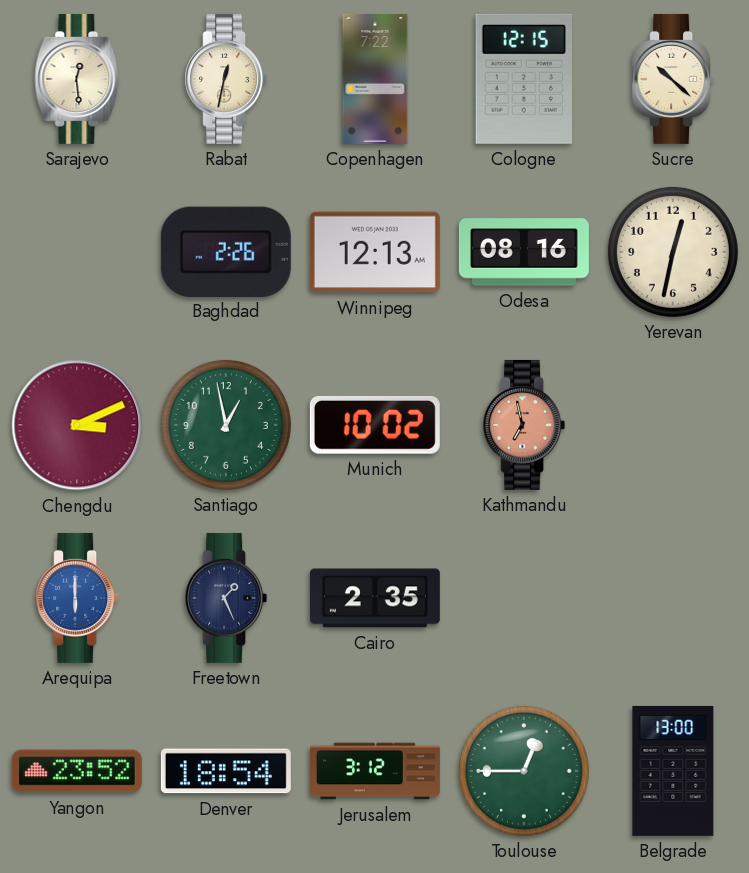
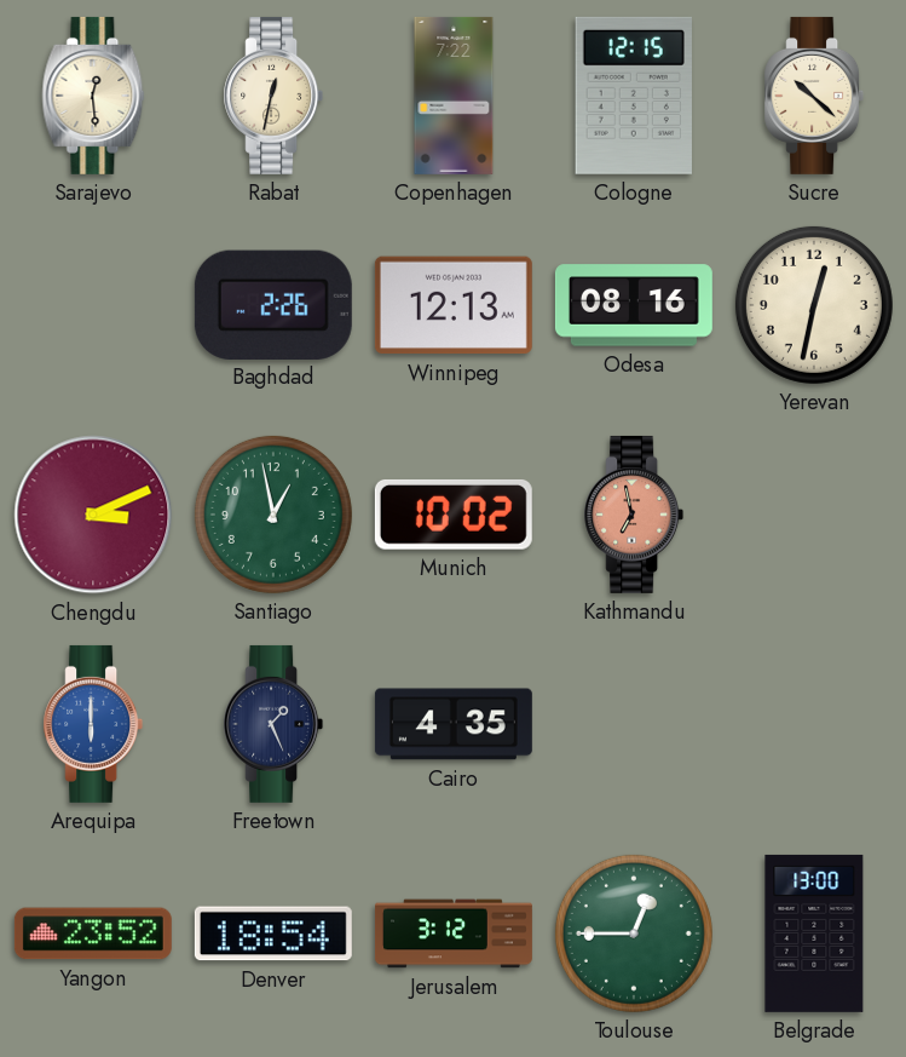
Cairo: 2:35 -> 4:35 (454, 724)
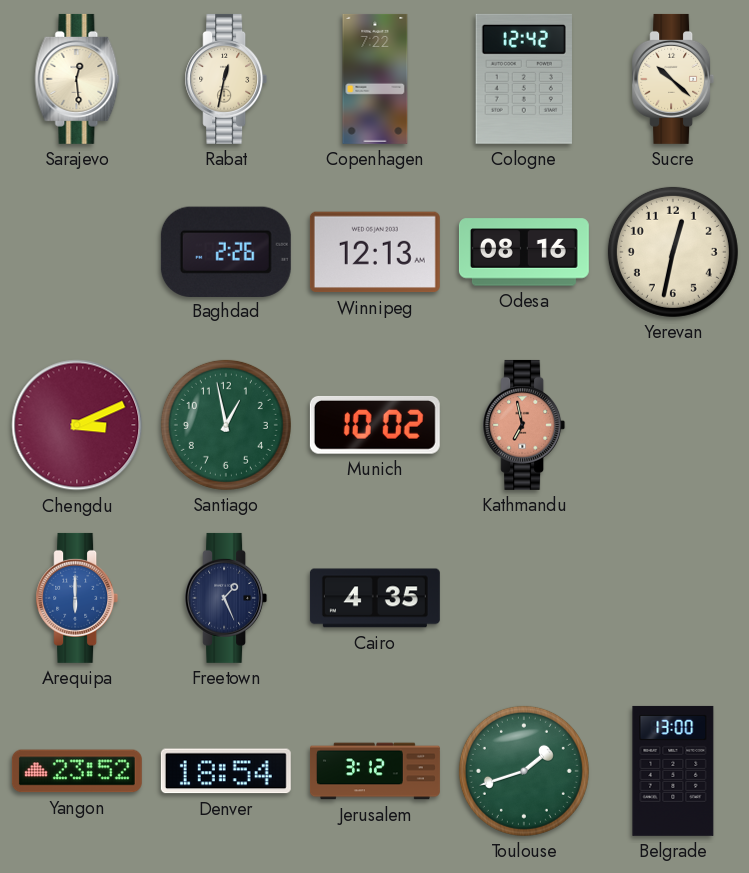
Cologne: 12:15 -> 12:42 (524, 79)
Toulouse: 12:45 -> 1:42 (524, 771)
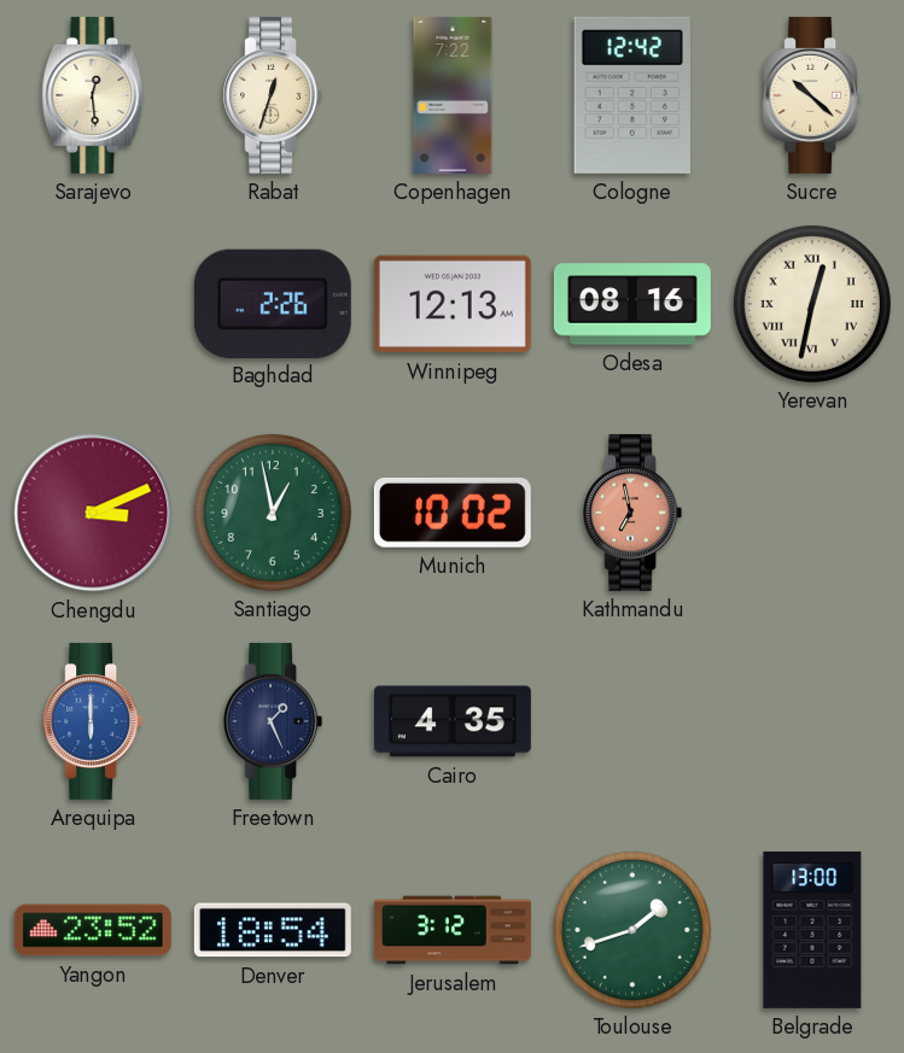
Rabat: 12:32 -> 12:33 (273, 95)
Yerevan numerals: Arabic -> Roman (812, 304)
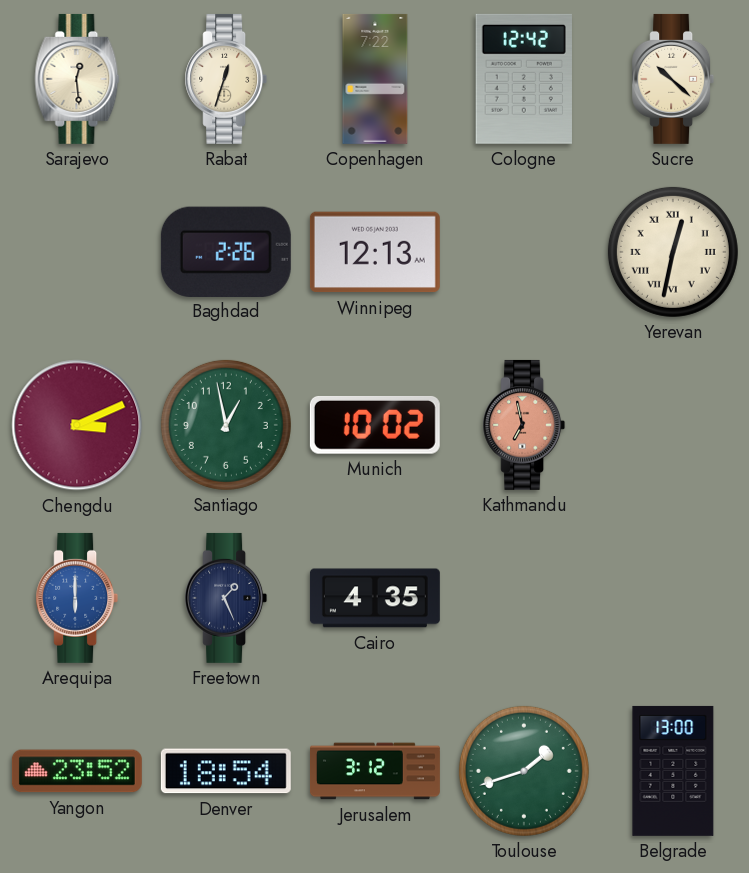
Odesa: 08:16 -> none (632, 304)
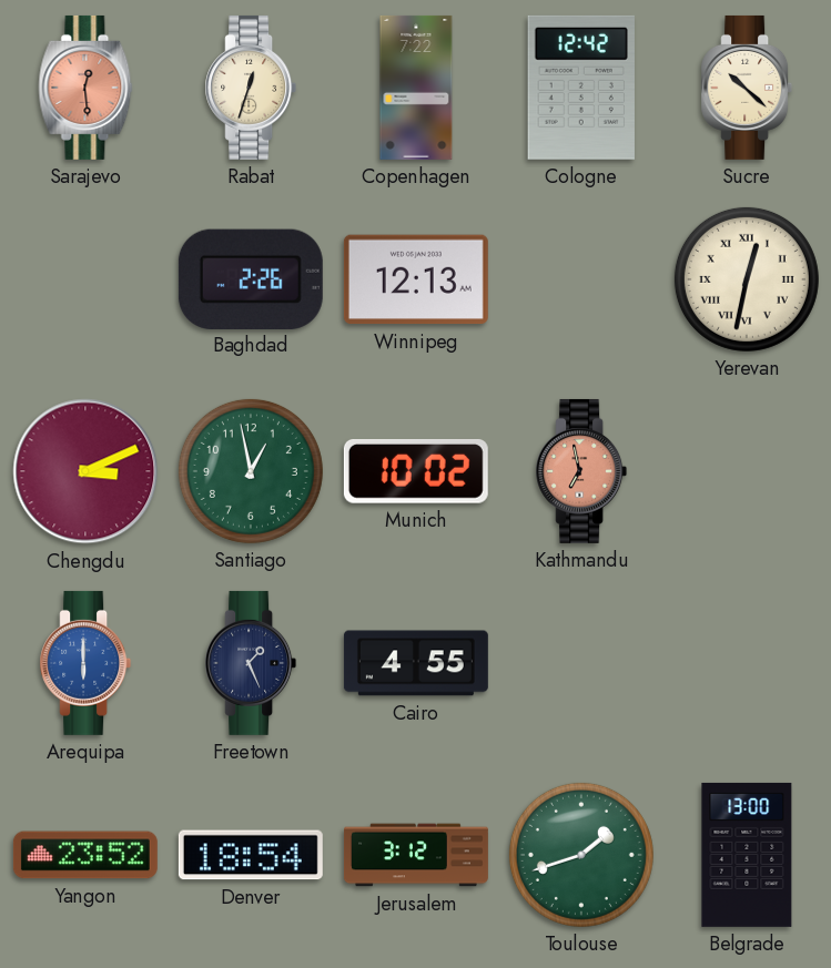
Sarajevo dial: cream -> salmon (85, 88)
Cairo: 4:35 -> 4:55 (416, 663)
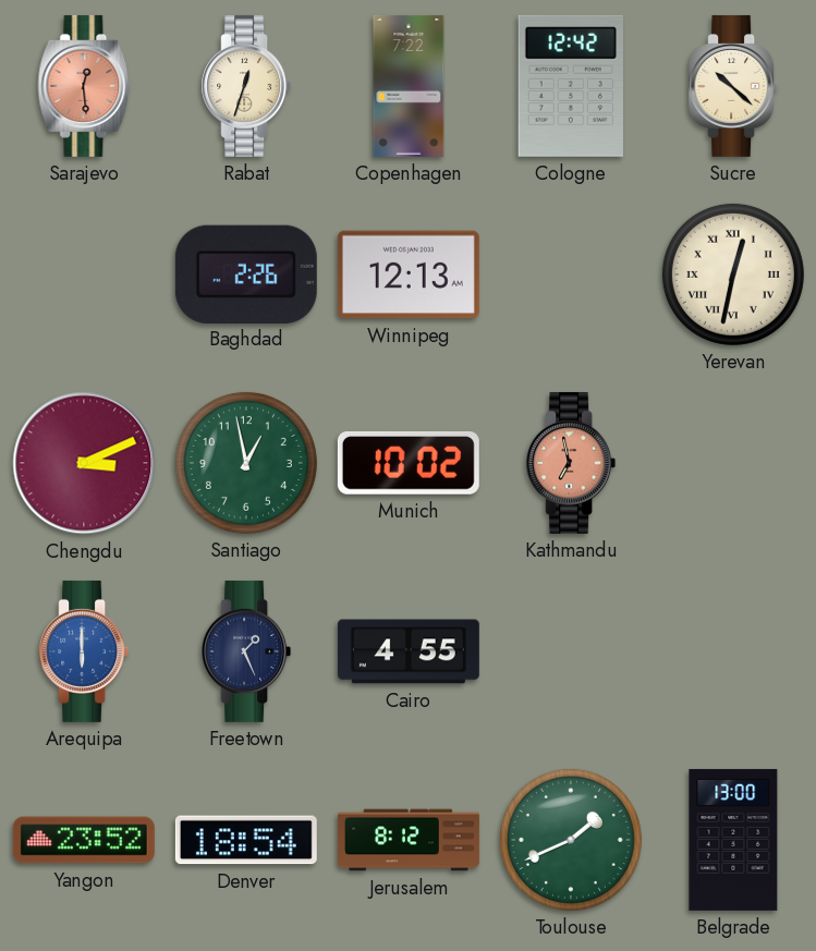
Jerusalem: 3:12 -> 8:12 (409, 840)
Toulouse: 1:42 -> 1:41 (571, 840)
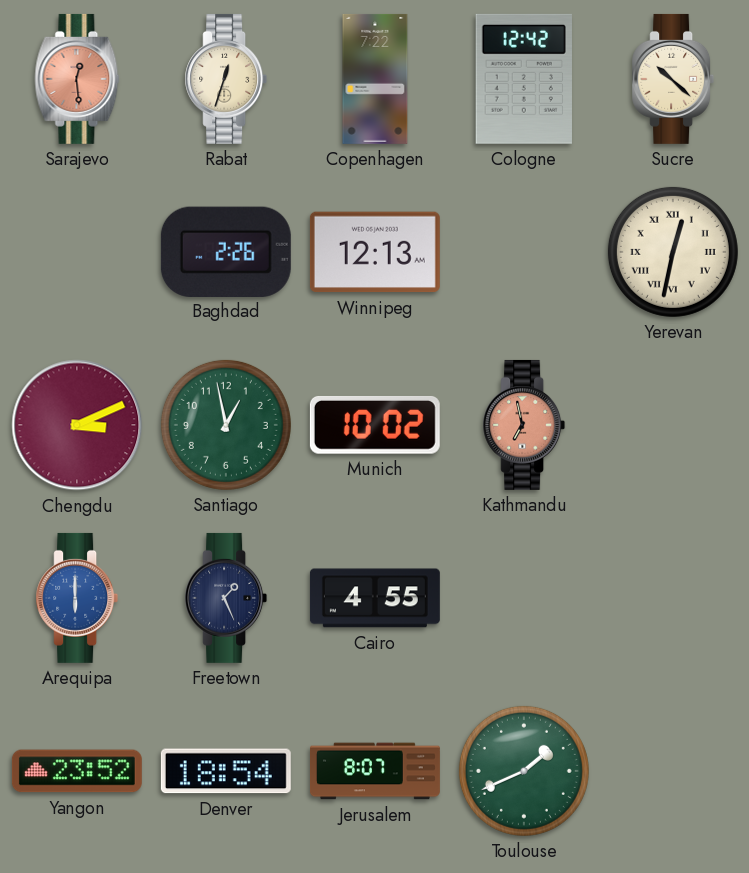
Jerusalem: 8:12 -> 8:07 (375, 771)
Belgrade: 13:00 -> none (733, 840)
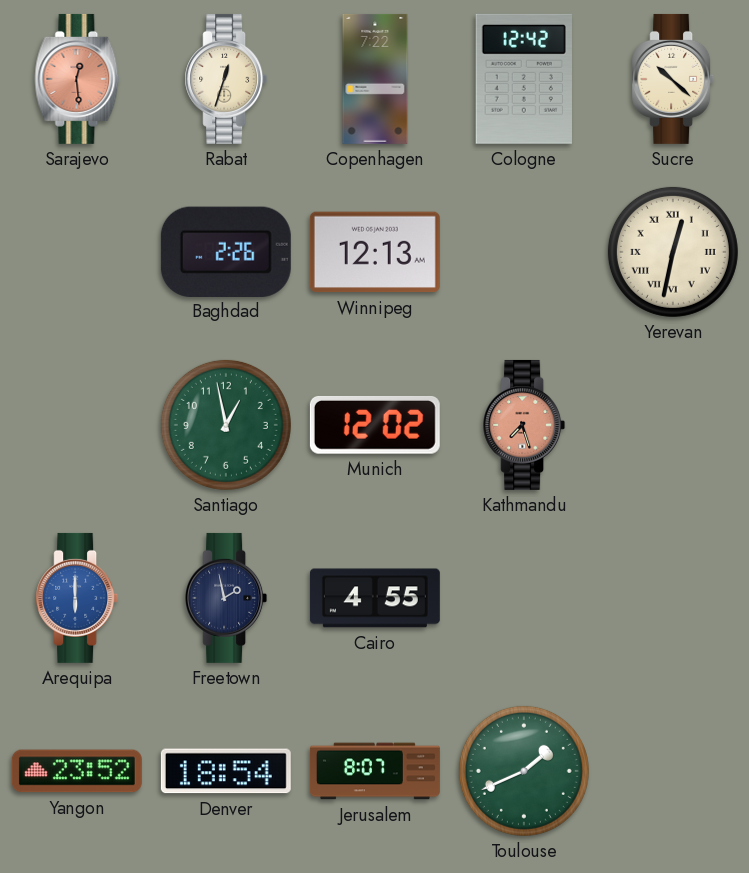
Chengdu: 3:11 -> none (77, 425)
Munich: 10:02 -> 12:02 (375, 425)
Kathmandu: 6:58 -> 7:27 (524, 425)
Freetown: 1:26 -> 1:58 (226, 598)
